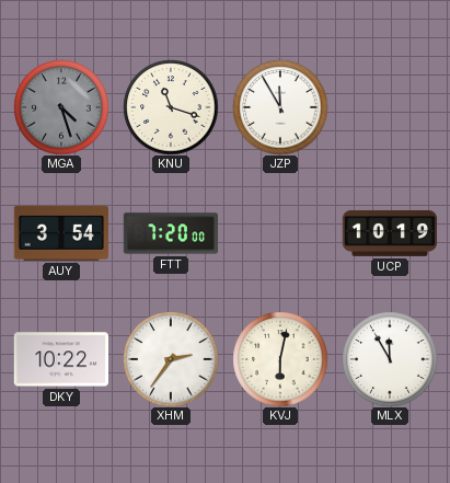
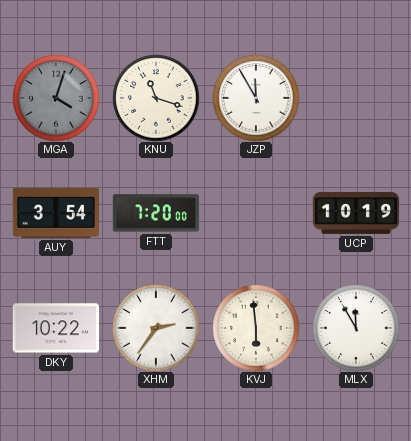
MGA: 4:27 -> 4:03 (56, 98)
KVJ: 6:02 -> 5:59 (256, 328)
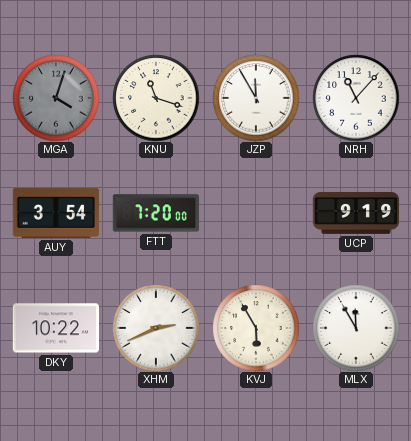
NRH: none -> 11:07 (356, 98)
UCP: 10:19 -> 9:19 (356, 213)
XHM: 2:36 -> 2:41 (156, 328)
KVJ: 5:59 -> 5:55 (256, 328)
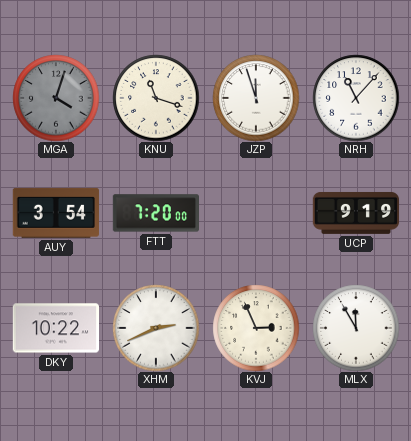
JZP: 11:55 -> 11:57 (256, 98)
KVJ: 5:55 -> 2:56 (256, 328)
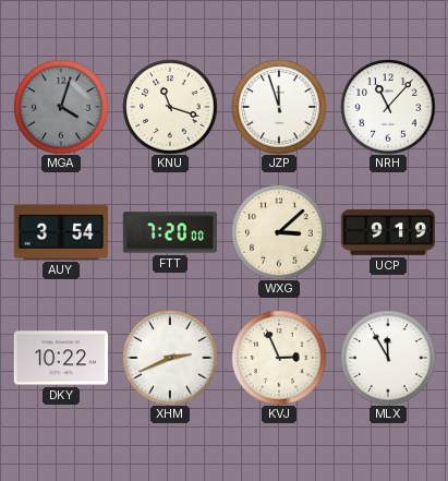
WXG: none -> 3:08 (279, 232)
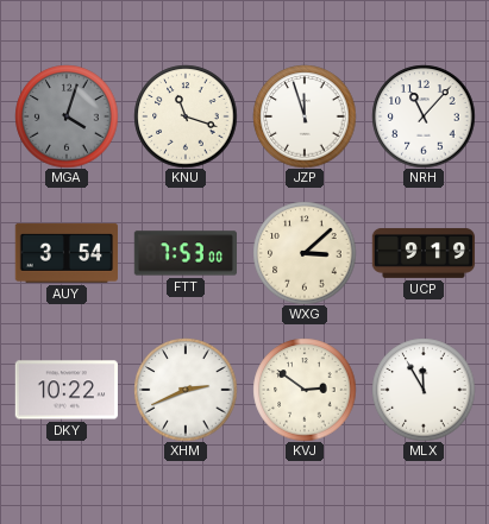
FTT: 7:20 -> 7:53 (184, 253)
KVJ: 2:56 -> 2:51 (305, 390)
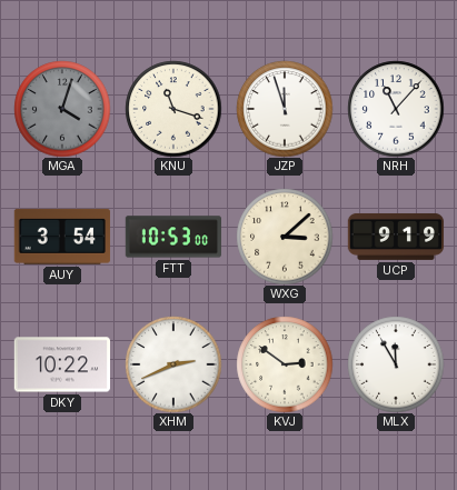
FTT: 7:53 -> 10:53 (172, 237)
